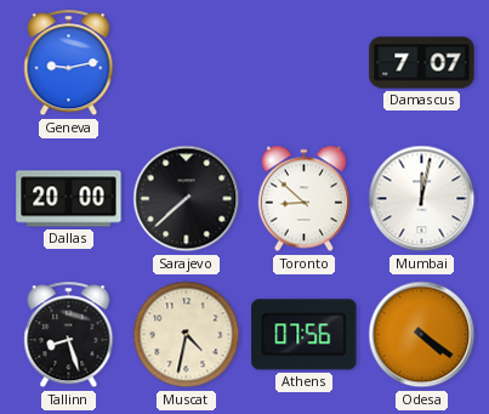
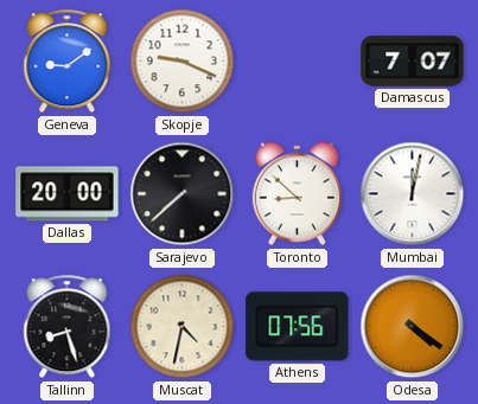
Geneva: 9:13 -> 9:09 (68, 62)
Skopje: none -> 9:19 (183, 62)
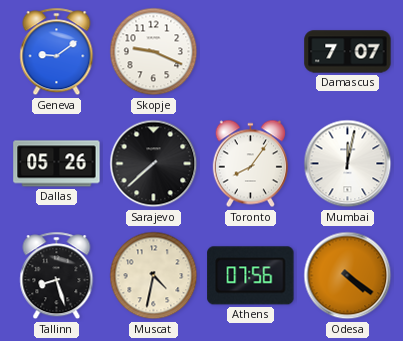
Dallas: 20:00 -> 05:26 (57, 164)
Toronto: 8:52 -> 8:06 (250, 164)
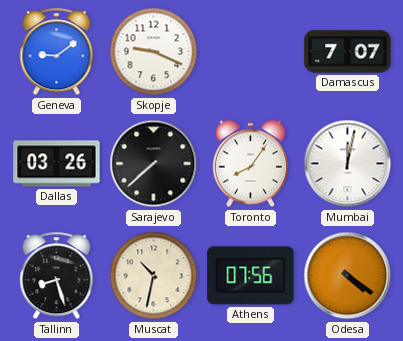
Dallas: 05:26 -> 03:26 (57, 164)
Muscat: 4:32 -> 10:32 (154, 276)
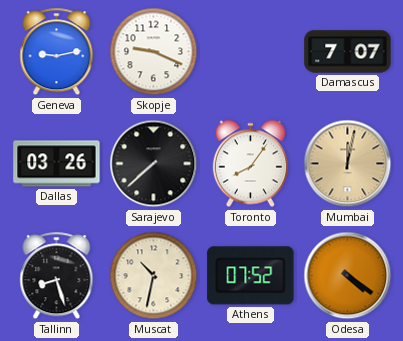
Geneva: 9:09 -> 9:13 (57, 52)
Mumbai dial: white -> champagne (348, 164)
Athens: 07:56 -> 07:52 (251, 276)
